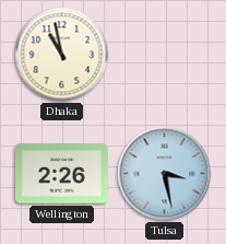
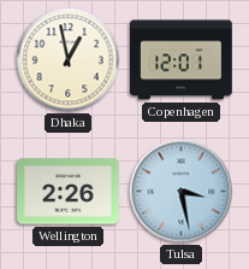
Dhaka: 10:58 -> 12:58 (69, 60)
Copenhagen: none -> 12:01 (182, 60)
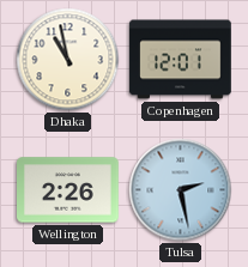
Dhaka: 12:58 -> 10:58 (68, 60)
Tulsa: 3:28 -> 2:28 (181, 190)
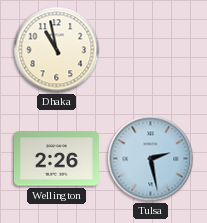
Copenhagen: 12:01 -> none (181, 60)
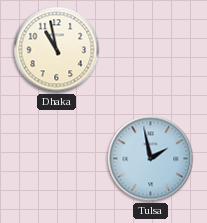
Wellington: 2:26 -> none (57, 159)
Tulsa: 2:28 -> 1:58 (151, 159)
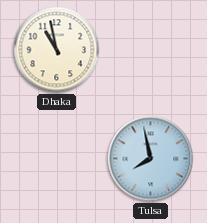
Tulsa: 1:58 -> 7:58 (151, 159)
